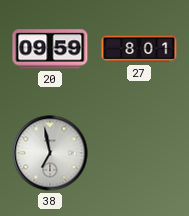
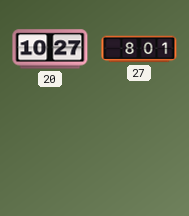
20: 09:59 -> 10:27 (50, 49)
38: 6:58 -> none (50, 153)
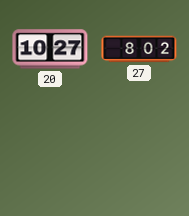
27: 8:01 -> 8:02 (139, 49)
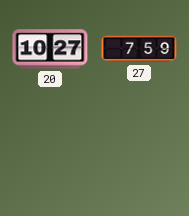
27: 8:02 -> 7:59 (139, 49)
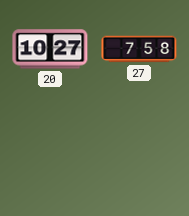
27: 7:59 -> 7:58 (139, 49)
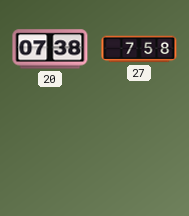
20: 10:27 -> 07:38 (50, 49)
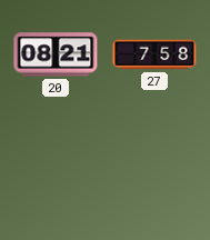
20: 07:38 -> 08:21 (56, 54)
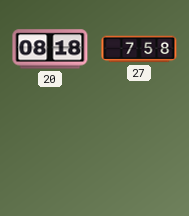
20: 08:21 -> 08:18 (50, 49)
